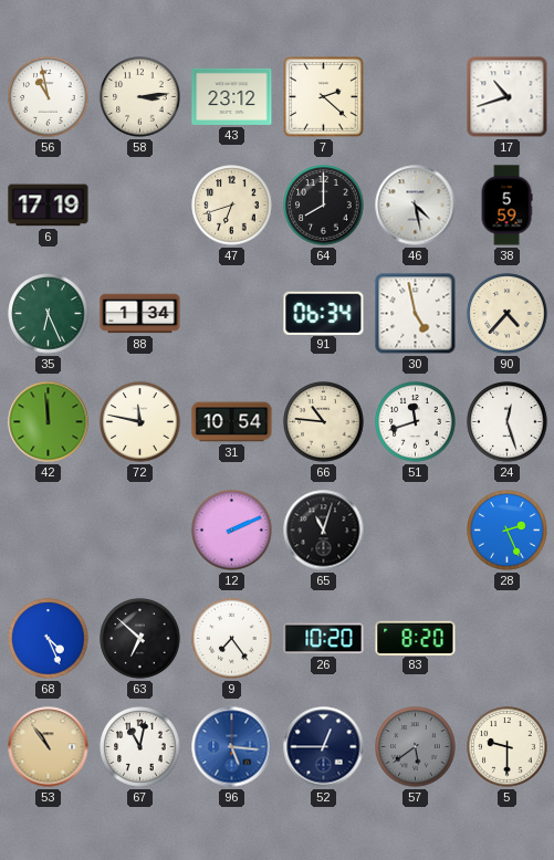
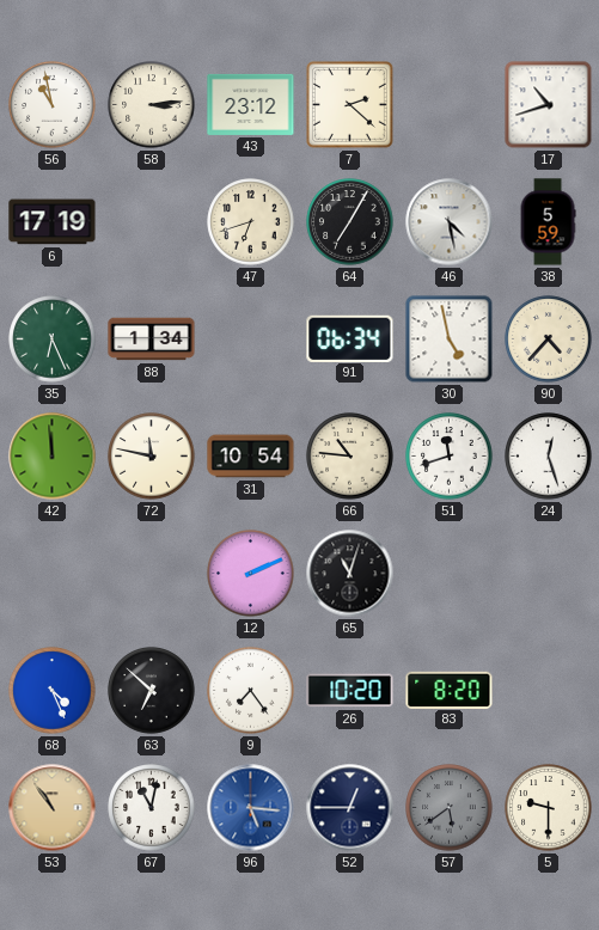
64: 8:00 -> 7:05 (350, 222)
28: 2:26 -> none (508, 531)
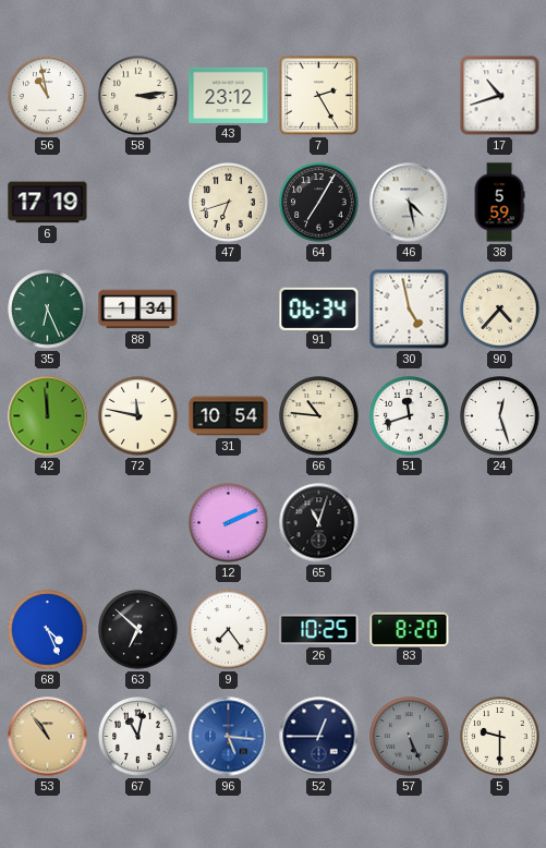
7: 2:22 -> 2:25 (319, 96)
26: 10:20 -> 10:25 (319, 630)
57: 5:39 -> 5:26 (410, 737)
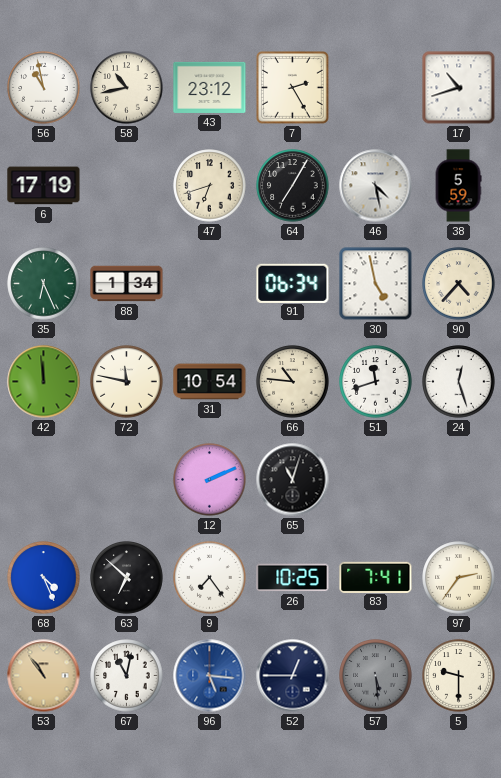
58: 3:14 -> 10:43 (127, 88)
83: 8:20 -> 7:41 (376, 577)
97: none -> 2:36 (459, 578)
57: 5:26 -> 5:29 (376, 676)
